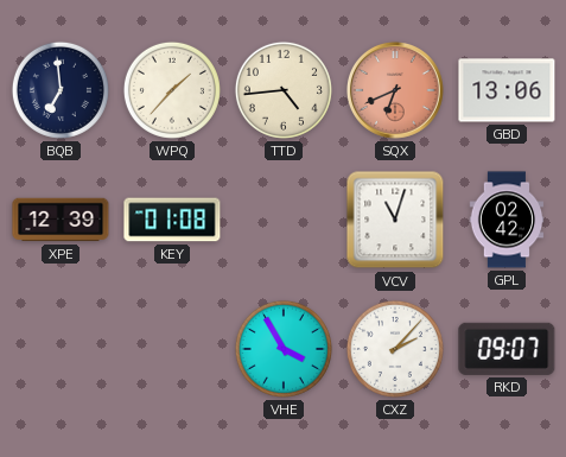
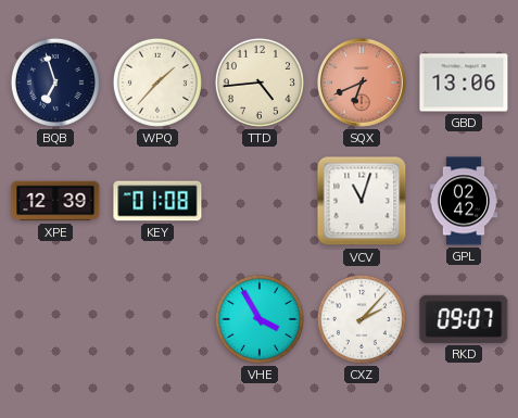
BQB: 6:59 -> 6:57 (55, 83)
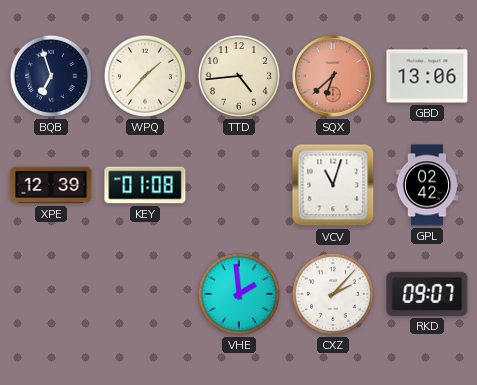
SQX: 6:41 -> 6:38 (333, 76)
VHE: 3:55 -> 1:59 (239, 294)
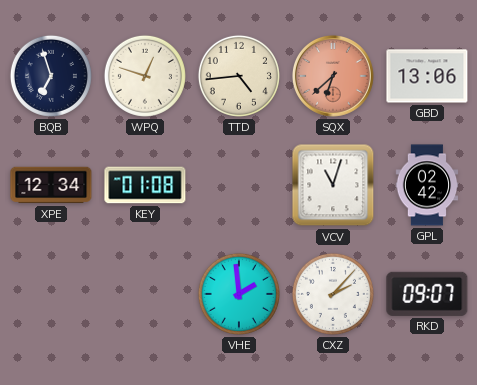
WPQ: 1:37 -> 12:48 (145, 76)
XPE: 12:39 -> 12:34 (51, 185)
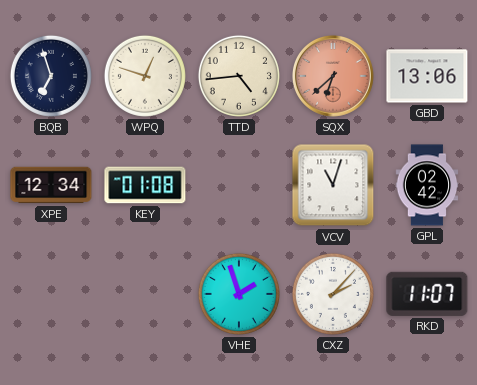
VHE: 1:59 -> 1:57 (239, 294)
RKD: 09:07 -> 11:07 (427, 294)
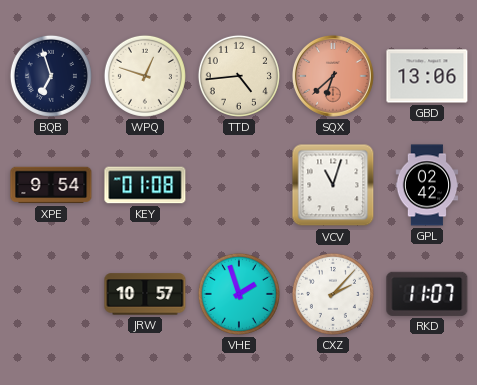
XPE: 12:34 -> 9:54 (51, 185)
JRW: none -> 10:57 (145, 294)
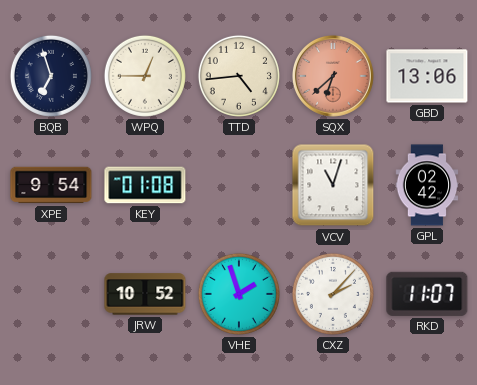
WPQ: 12:48 -> 12:45 (145, 76)
JRW: 10:57 -> 10:52 (145, 294)
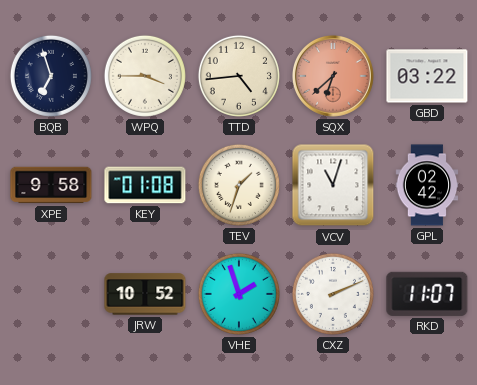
WPQ: 12:45 -> 3:45 (145, 76)
GBD: 13:06 -> 03:22 (427, 76)
XPE: 9:54 -> 9:58 (51, 185)
TEV: none -> 1:33 (239, 185)
CXZ: 2:07 -> 2:11 (333, 294)
